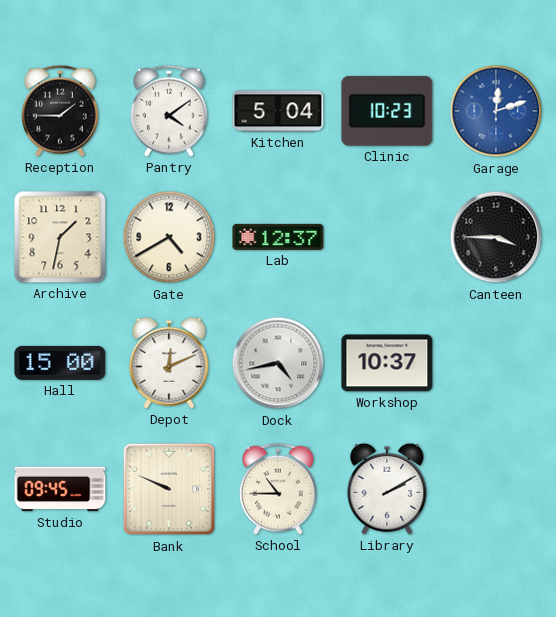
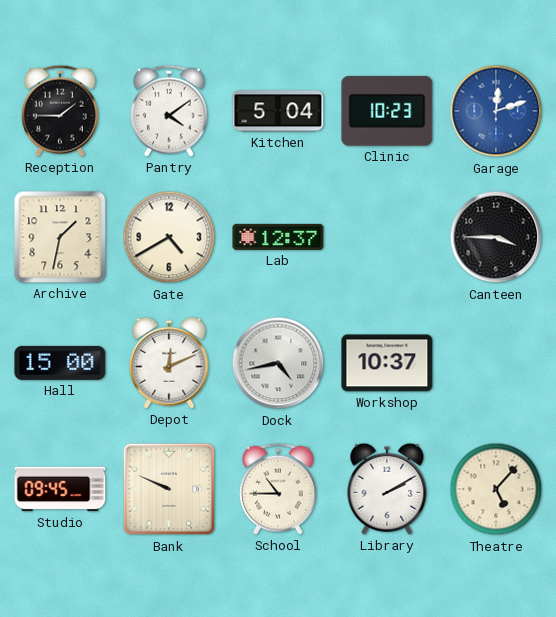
Theatre: none -> 5:07 (496, 489)
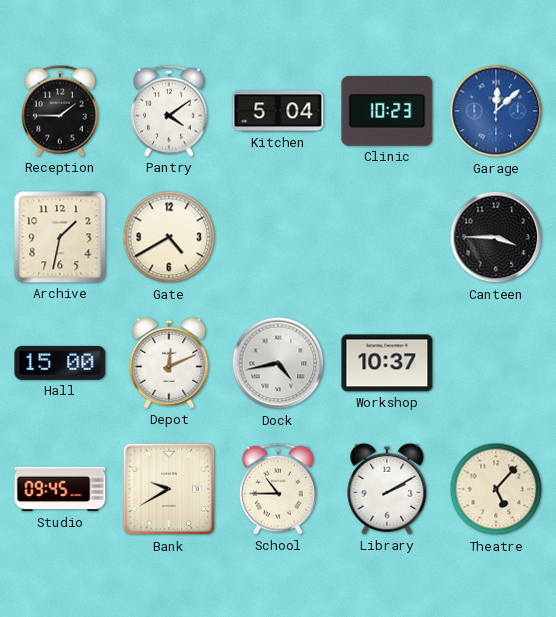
Garage: 12:12 -> 12:08 (496, 111)
Lab: 12:37 -> none (278, 237)
Bank: 9:49 -> 9:40 (169, 489)
